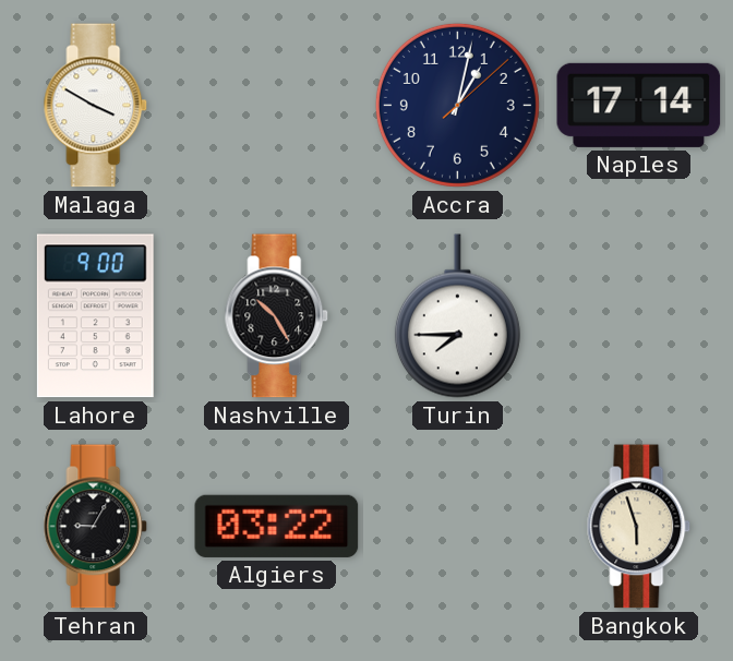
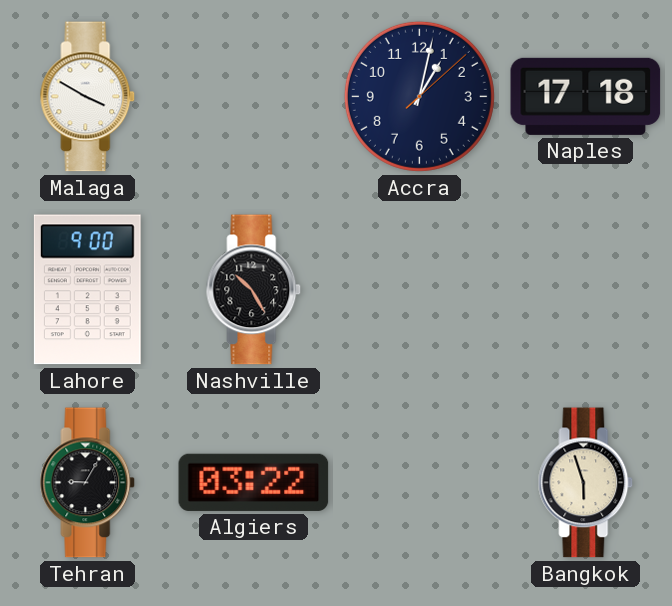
Naples: 17:14 -> 17:18 (586, 96)
Turin: 7:45 -> none (457, 316)
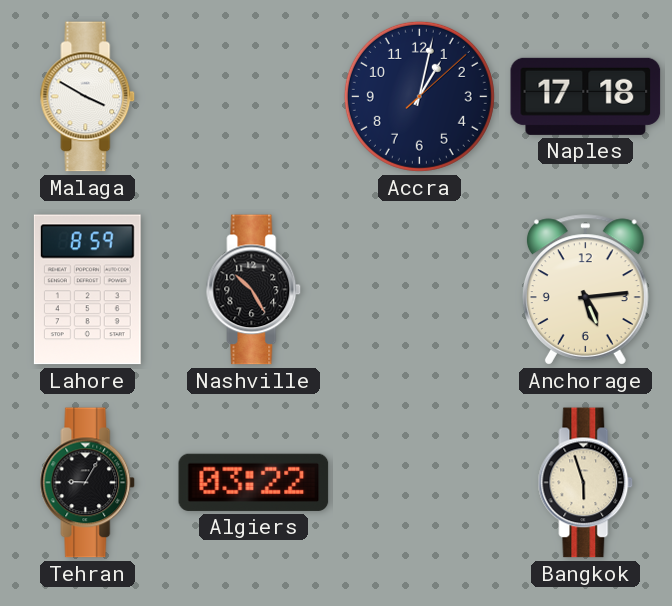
Lahore: 9:00 -> 8:59 (87, 290)
Anchorage: none -> 5:14 (585, 290)
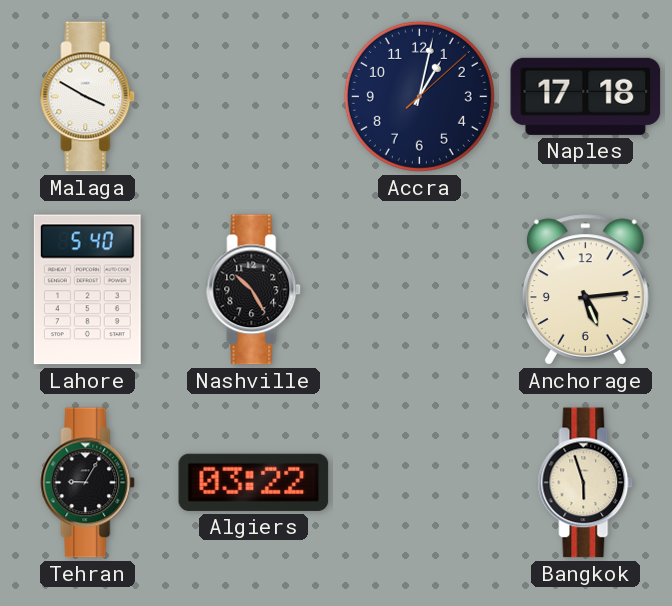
Lahore: 8:59 -> 5:40 (87, 290)
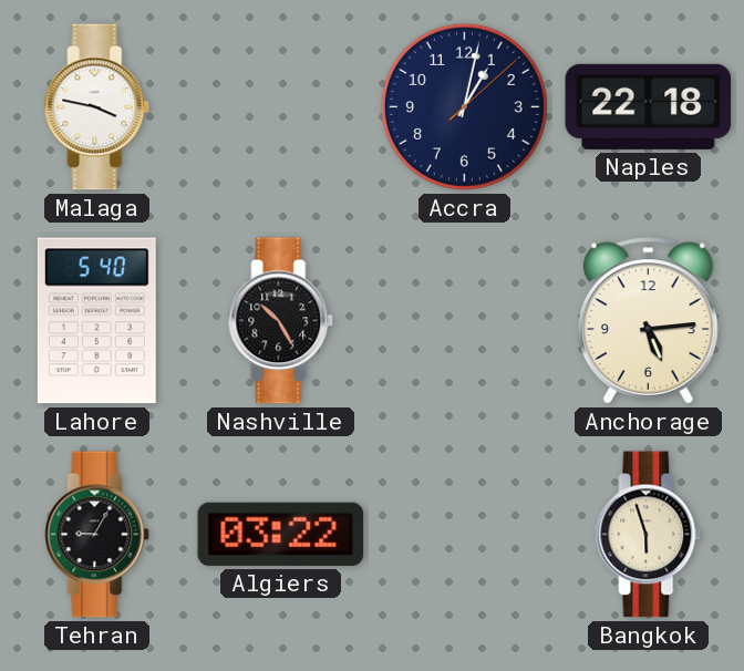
Malaga: 3:50 -> 3:47 (97, 107)
Naples: 17:18 -> 22:18 (649, 106)
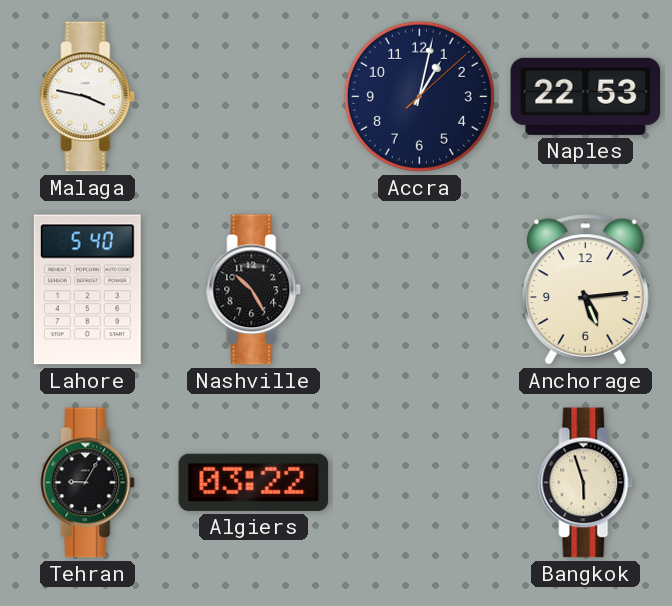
Naples: 22:18 -> 22:53 (586, 96)
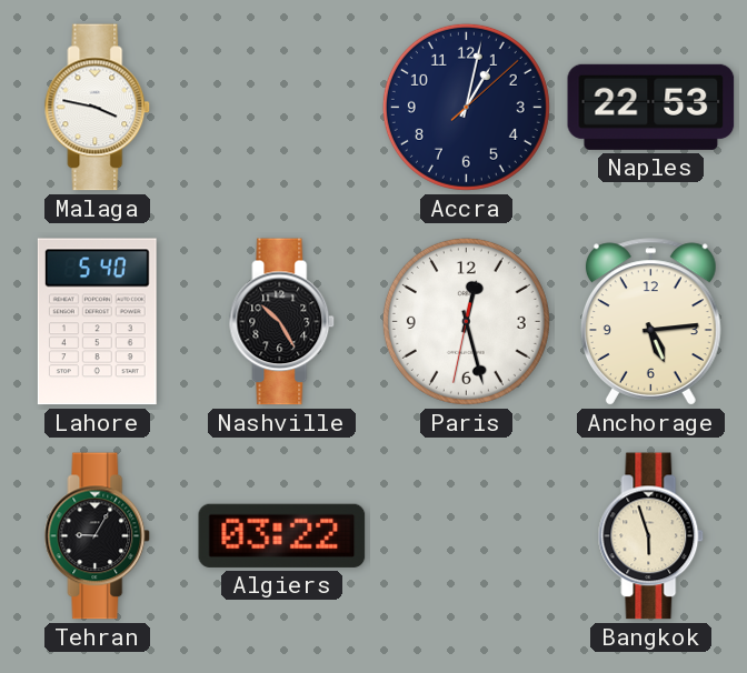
Paris: none -> 12:27 (466, 321)
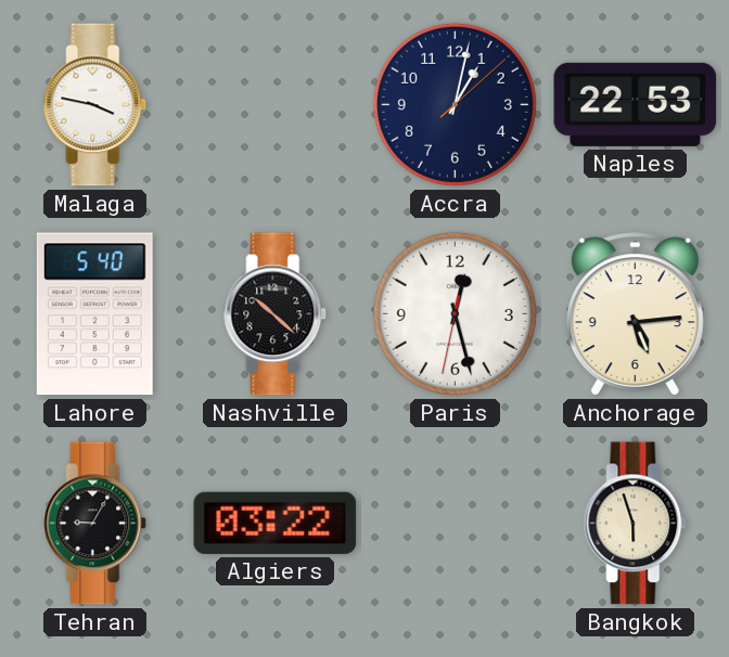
Nashville: 10:25 -> 10:22 (276, 314)
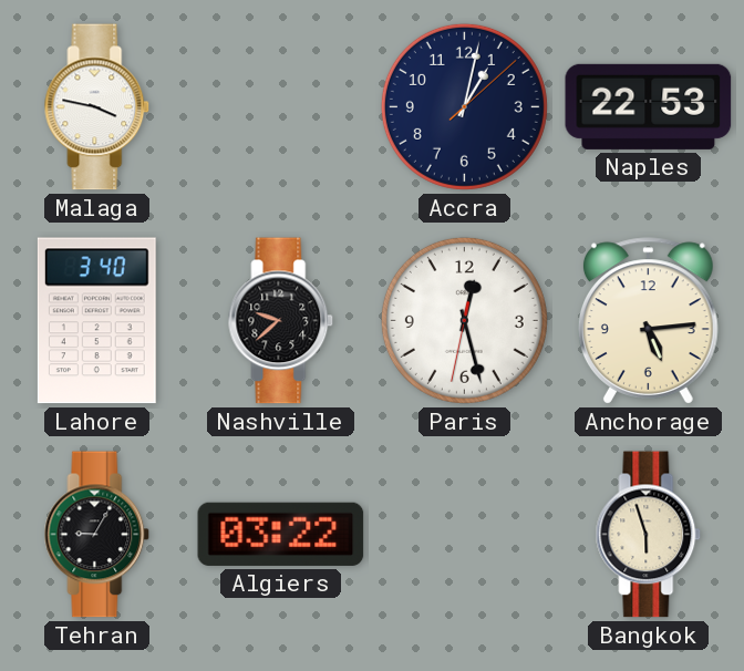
Lahore: 5:40 -> 3:40 (96, 321)
Nashville: 10:22 -> 9:38 (281, 321)
